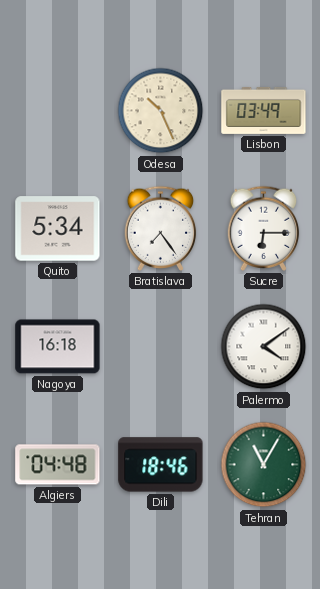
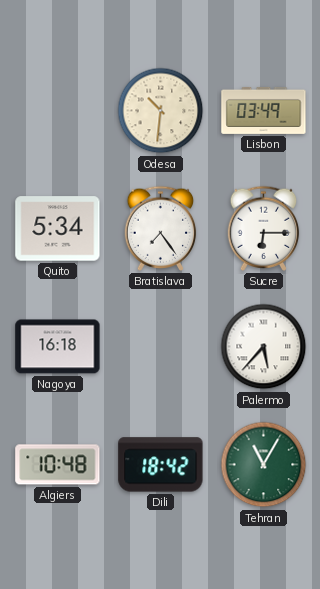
Odesa: 10:26 -> 10:31 (161, 111)
Palermo: 4:09 -> 5:37 (264, 347)
Algiers: 04:48 -> 10:48 (58, 465)
Dili: 18:46 -> 18:42 (161, 465)
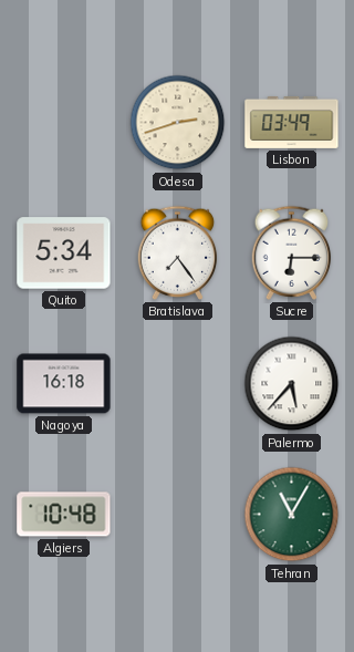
Odesa: 10:31 -> 2:42 (178, 123)
Dili: 18:42 -> none (161, 465)
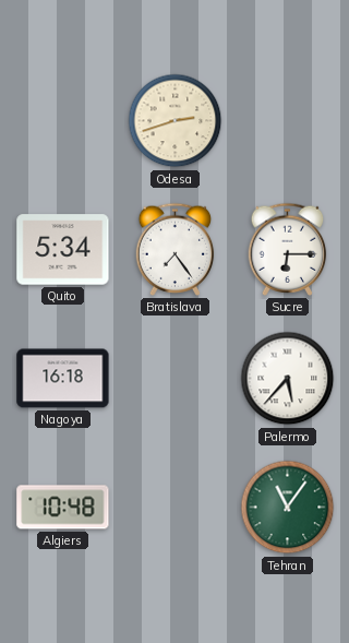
Lisbon: 03:49 -> none (292, 122)
Tehran: 11:05 -> 11:06 (288, 508)
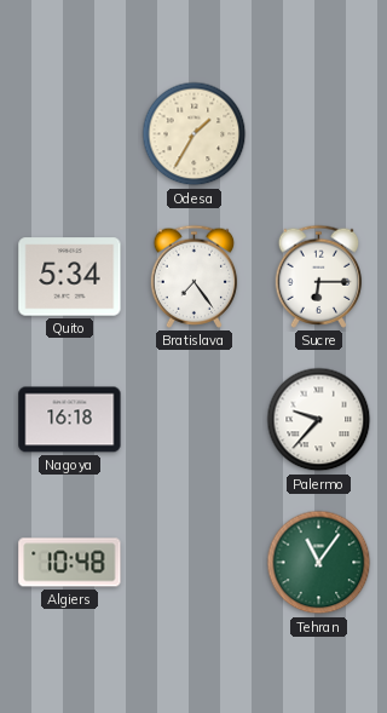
Odesa: 2:42 -> 1:35 (195, 134)
Palermo: 5:37 -> 9:37 (319, 420)
